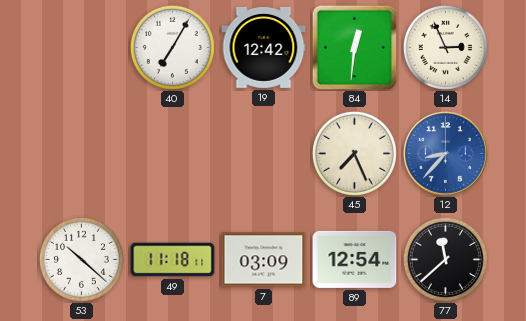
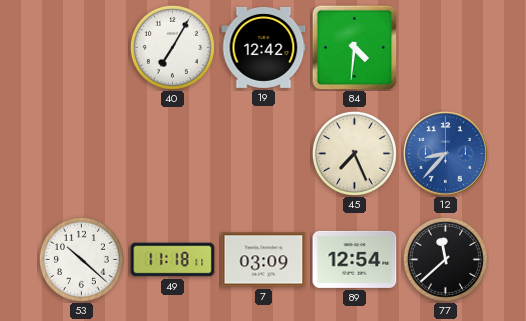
84: 12:31 -> 4:31 (354, 47)
14: 2:56 -> none (445, 47)
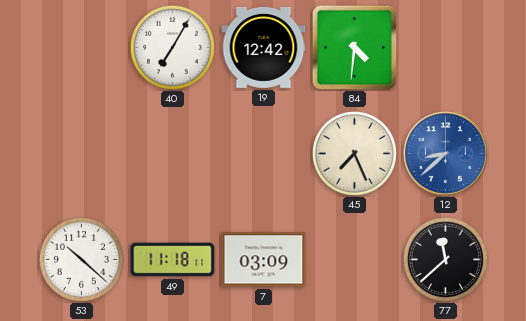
12: 8:37 -> 8:38 (446, 154)
89: 12:54 -> none (355, 259)
